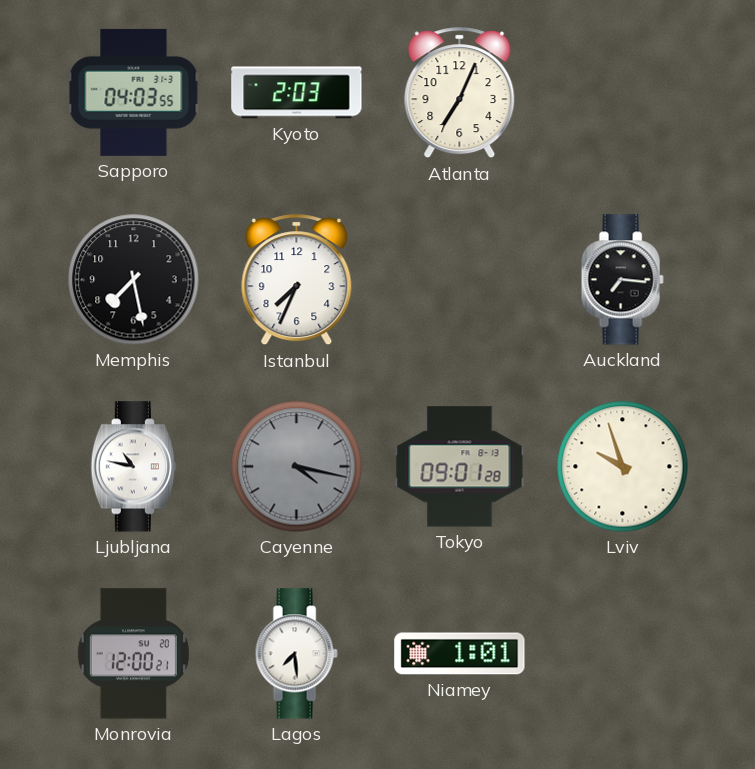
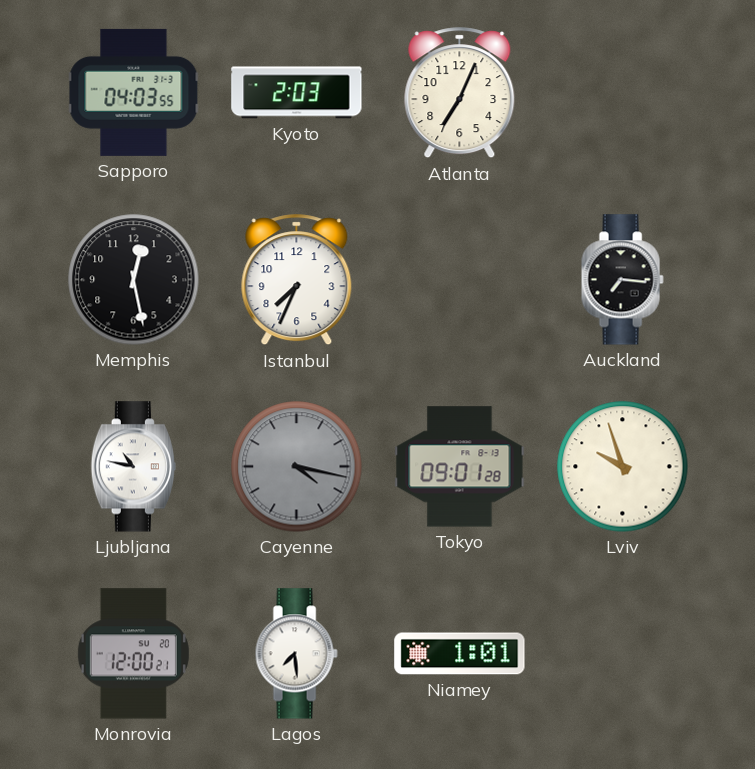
Memphis: 7:28 -> 12:28 (134, 280)
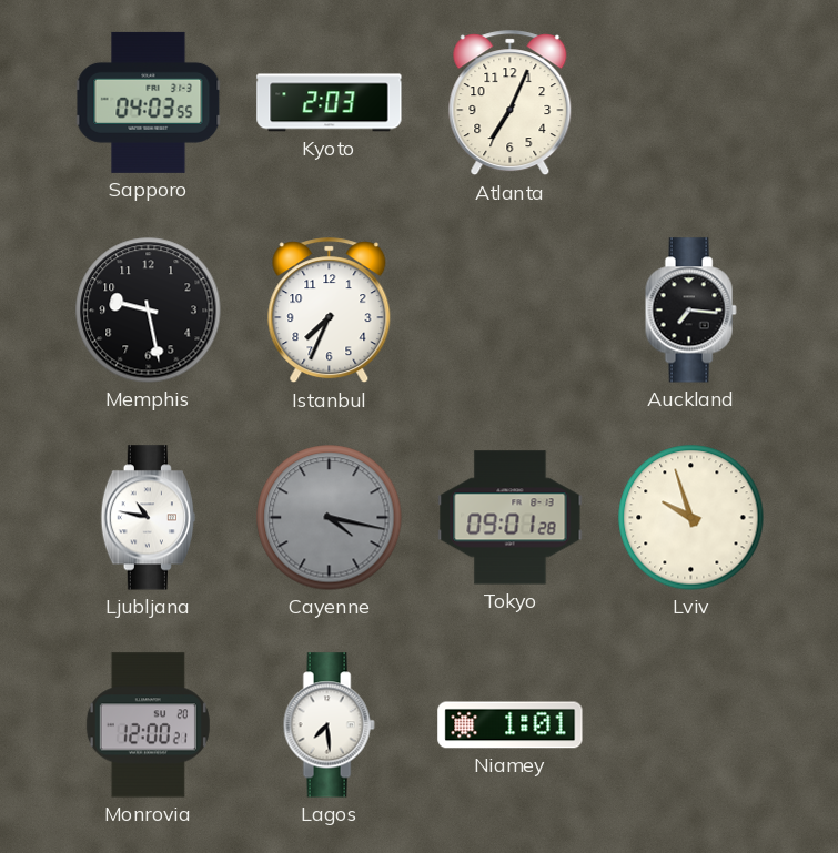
Memphis: 12:28 -> 9:28 (149, 311)
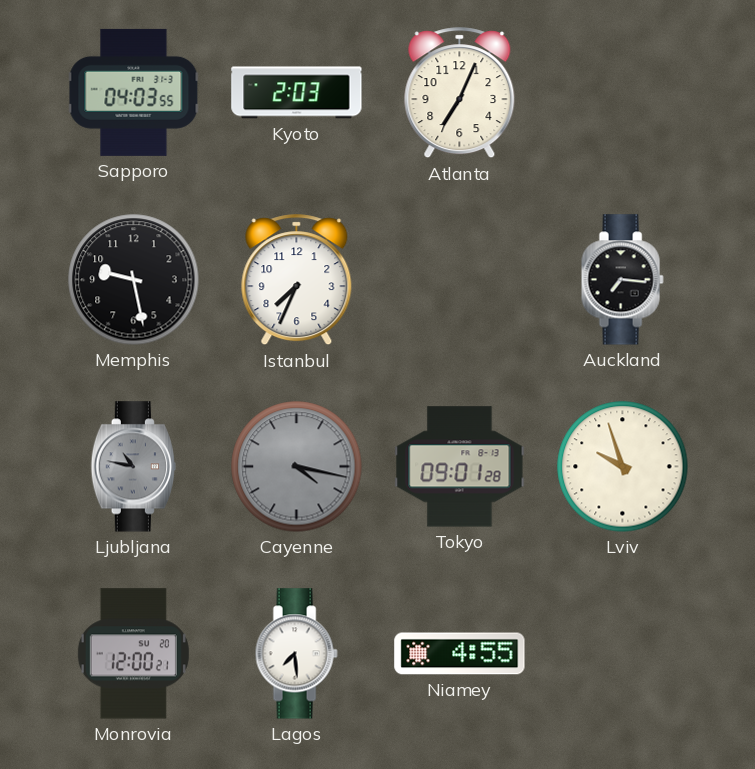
Ljubljana dial: white -> grey (133, 467)
Niamey: 1:01 -> 4:55 (460, 654)
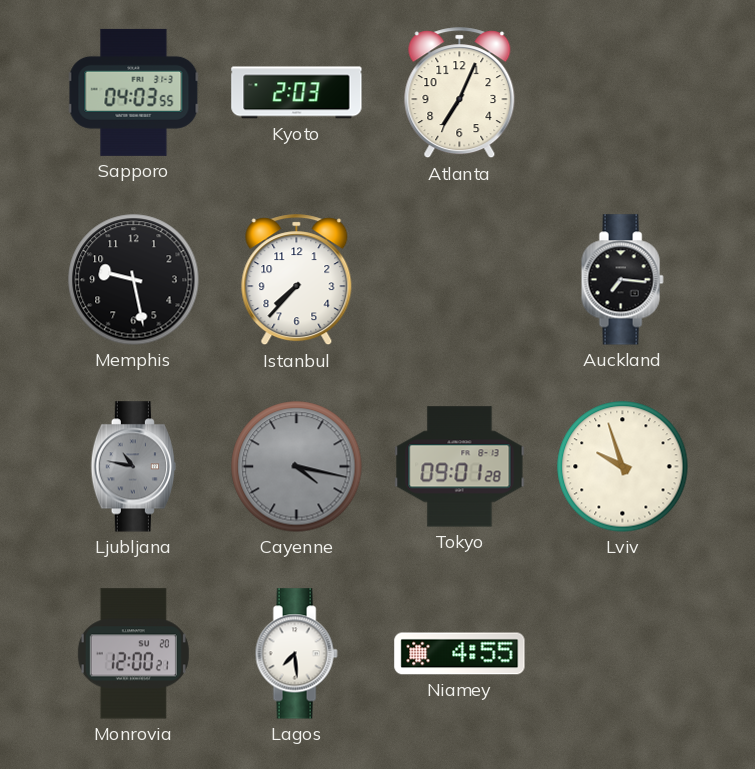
Istanbul: 7:34 -> 7:37 (297, 280)
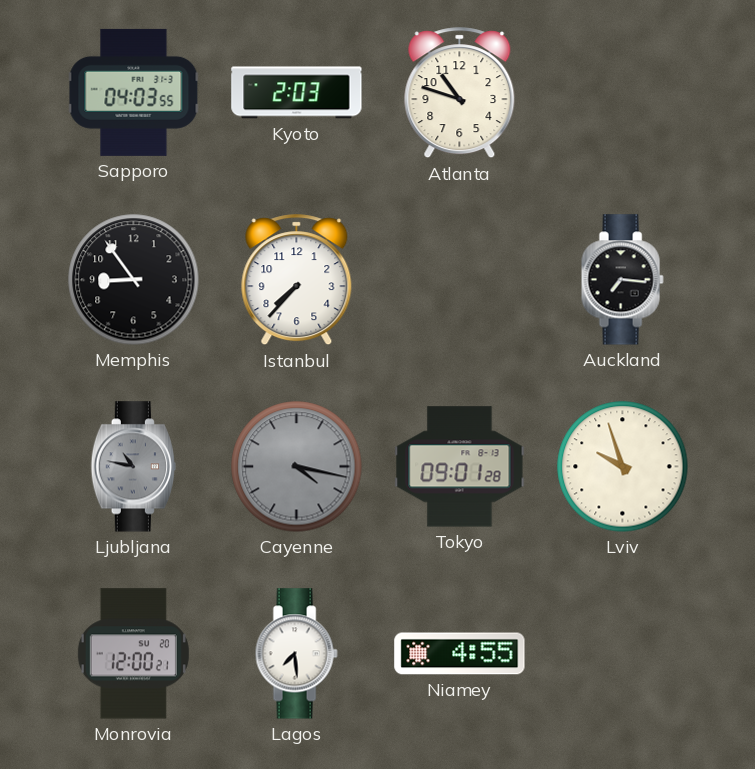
Atlanta: 7:04 -> 10:48 (460, 93)
Memphis: 9:28 -> 8:54 (134, 280)
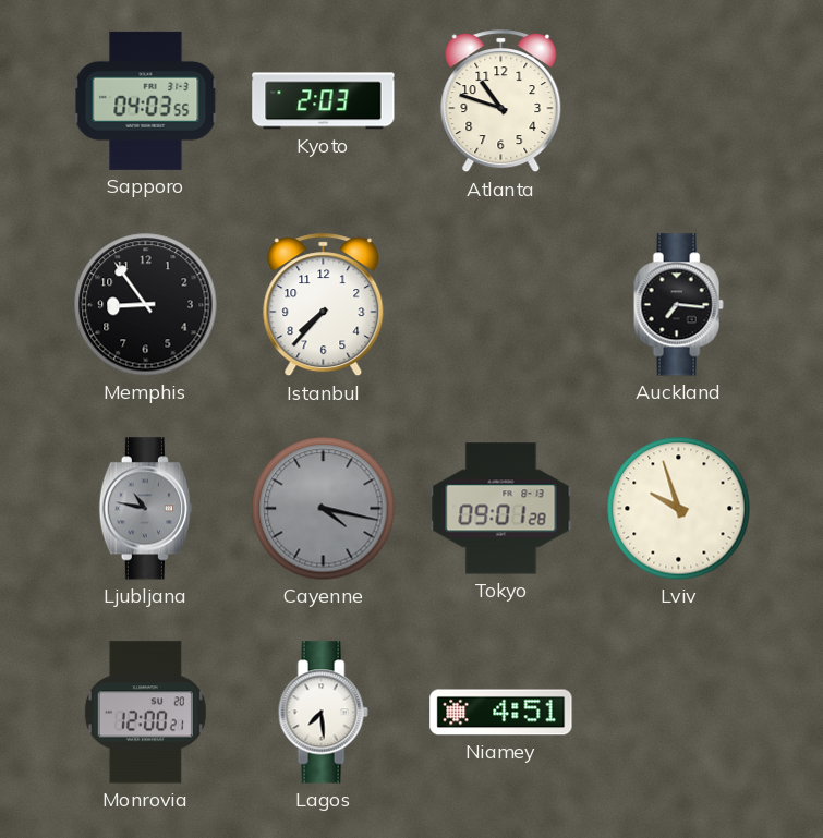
Niamey: 4:55 -> 4:51 (501, 713)
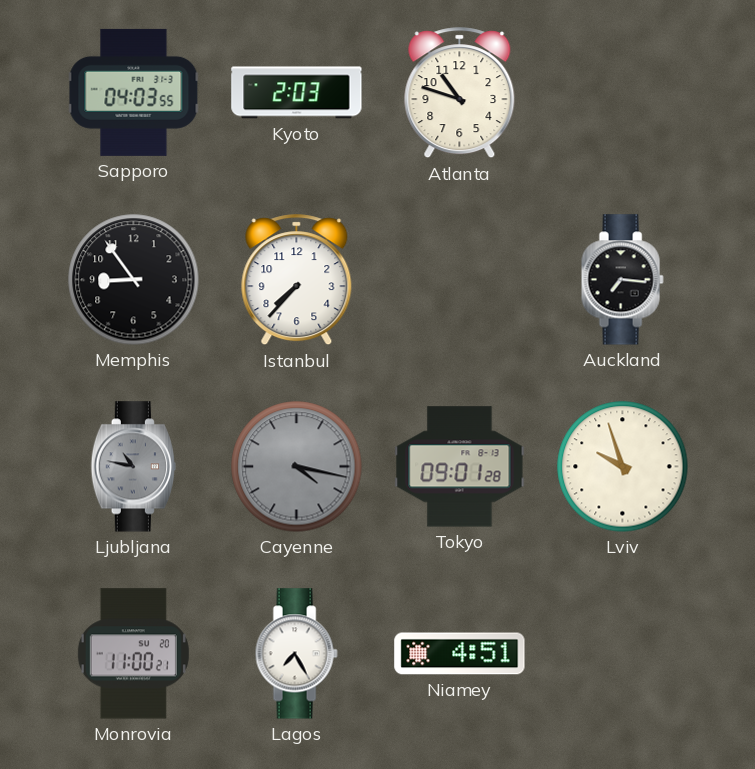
Monrovia: 12:00 -> 11:00 (133, 654)
Lagos: 7:29 -> 7:25 (296, 654)
